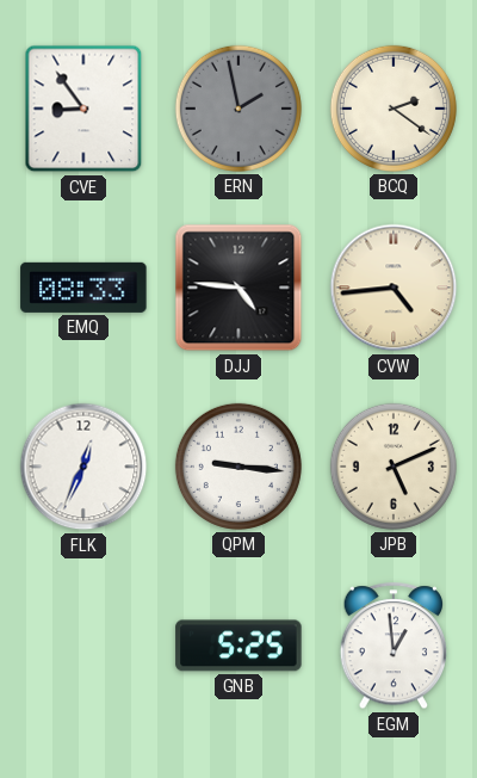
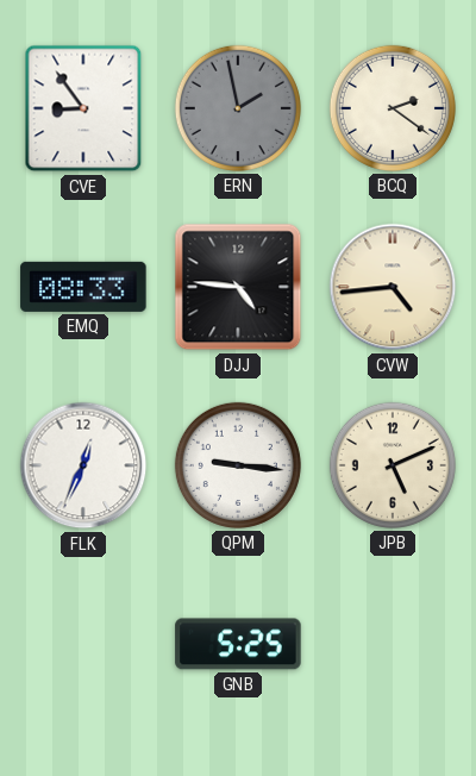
EGM: 12:59 -> none (394, 647)
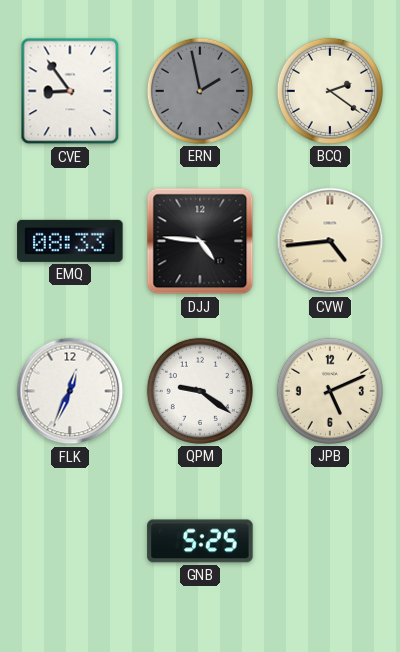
QPM: 9:16 -> 9:21 (200, 391)
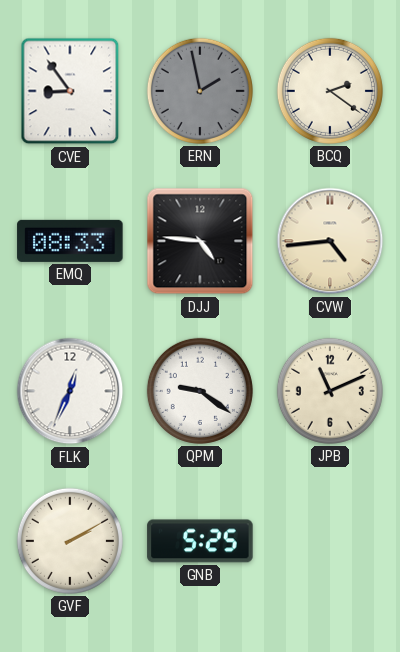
JPB: 5:11 -> 11:11 (330, 391)
GVF: none -> 2:10 (70, 541)
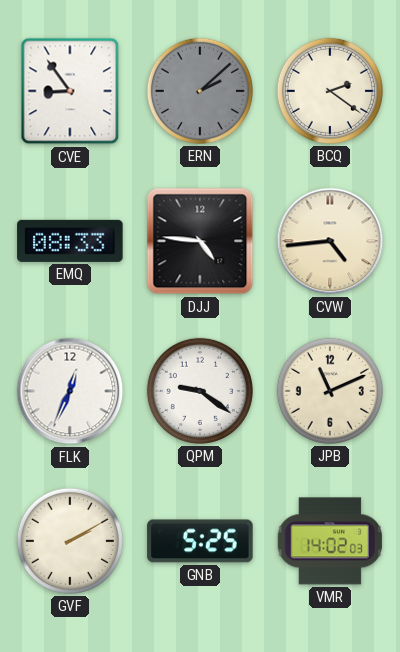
ERN: 1:58 -> 2:08 (200, 91)
VMR: none -> 14:02 (329, 541)
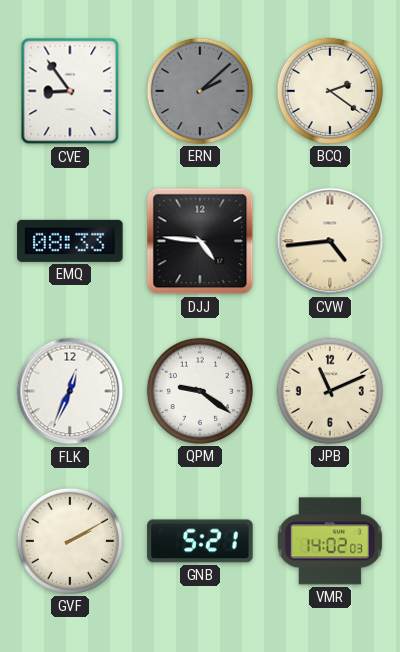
GNB: 5:25 -> 5:21 (200, 541)
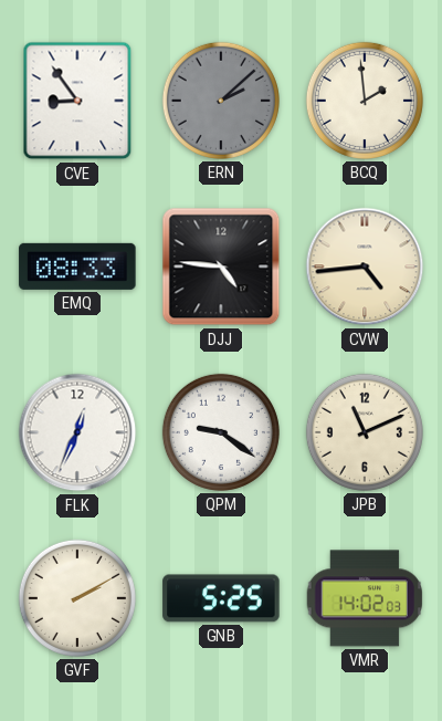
BCQ: 2:21 -> 1:59 (365, 101)
GNB: 5:21 -> 5:25 (221, 598)
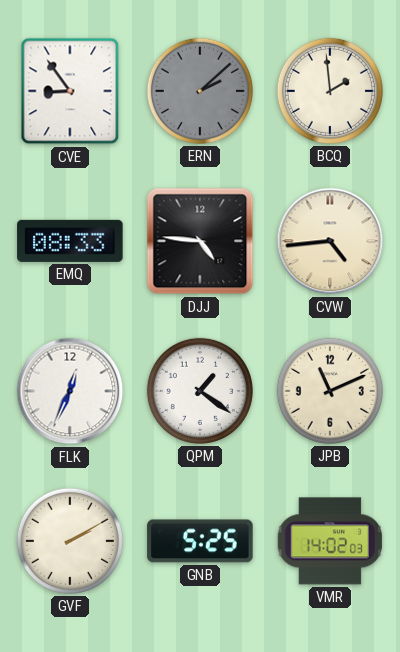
QPM: 9:21 -> 1:21 (200, 391)
